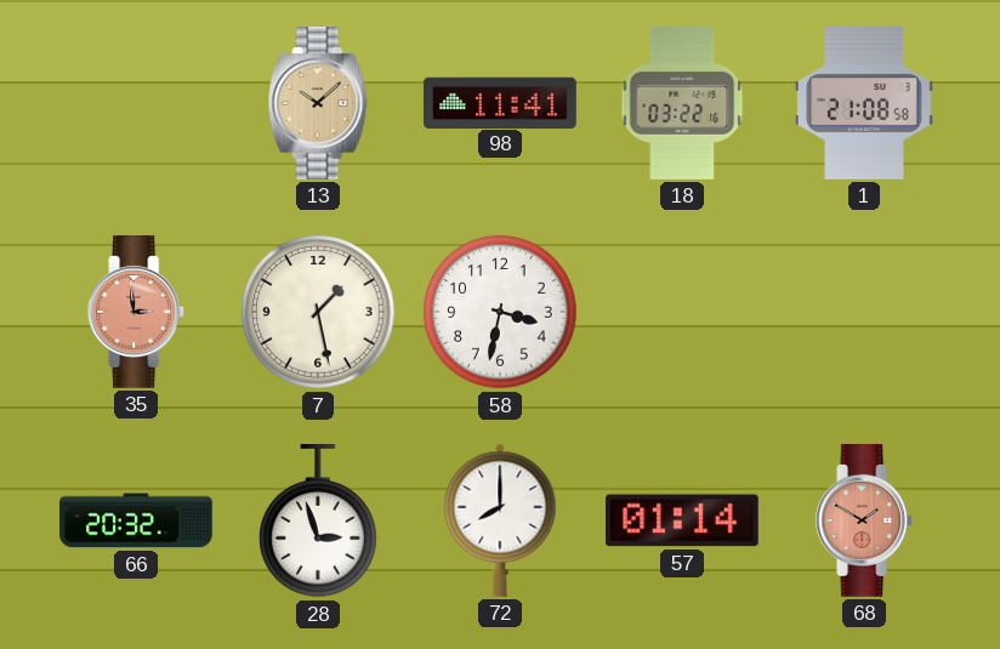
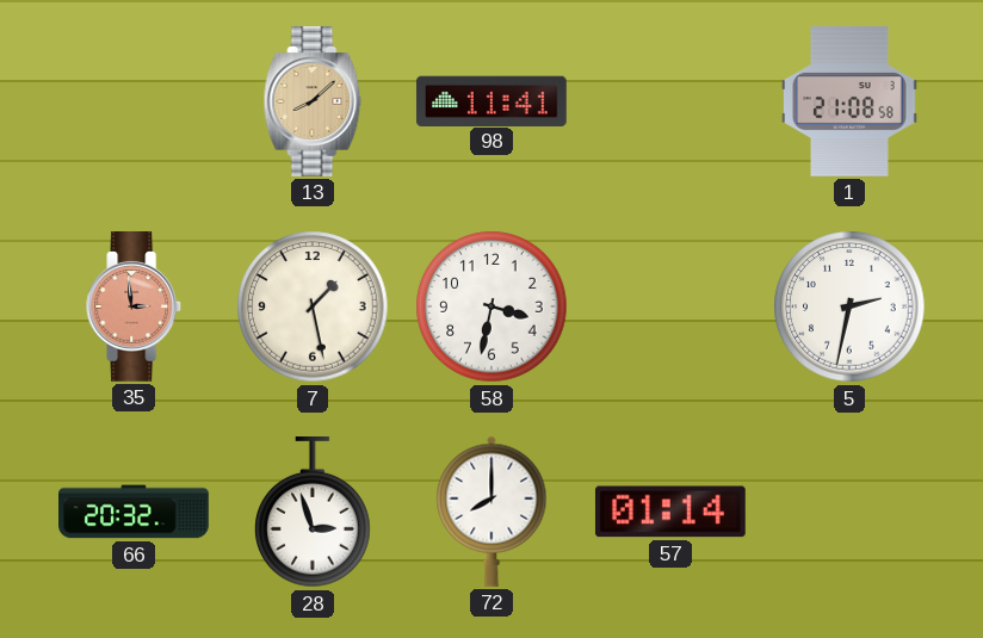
13: 10:08 -> 8:08 (313, 103)
18: 03:22 -> none (682, 104)
5: none -> 2:32 (849, 306)
68: 1:50 -> none (865, 522)
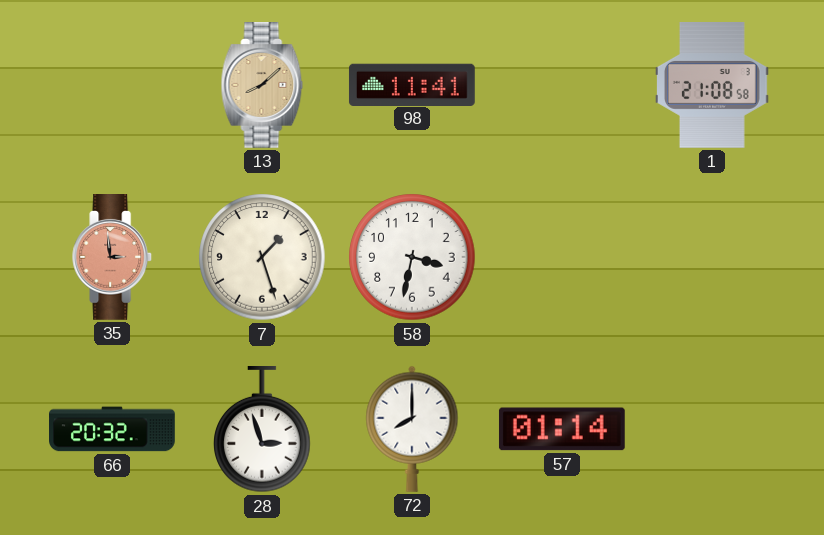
7: 1:28 -> 1:27 (262, 257)
5: 2:32 -> none (849, 306)
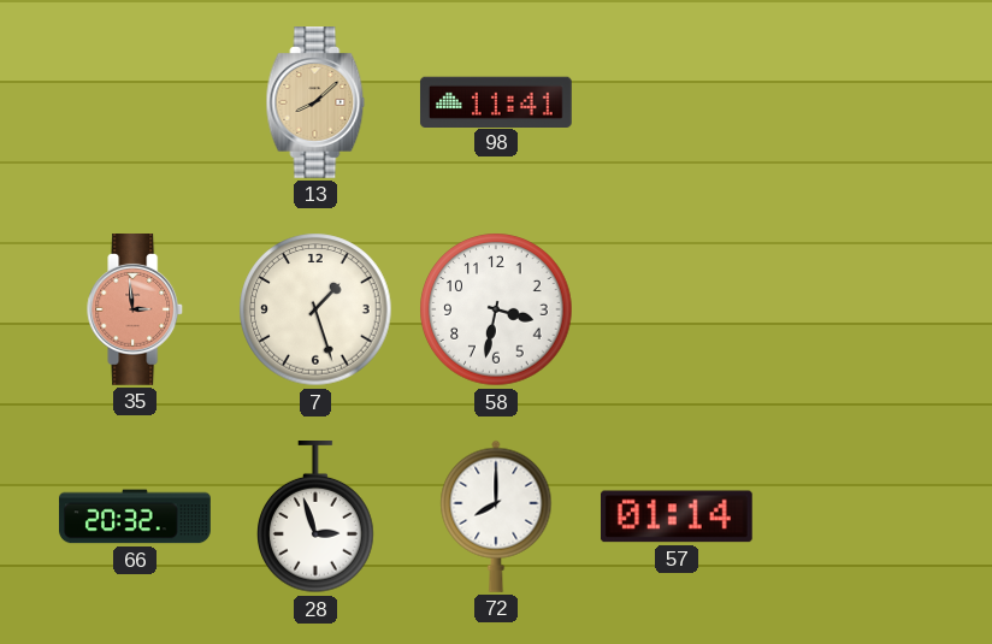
1: 21:08 -> none (712, 86)
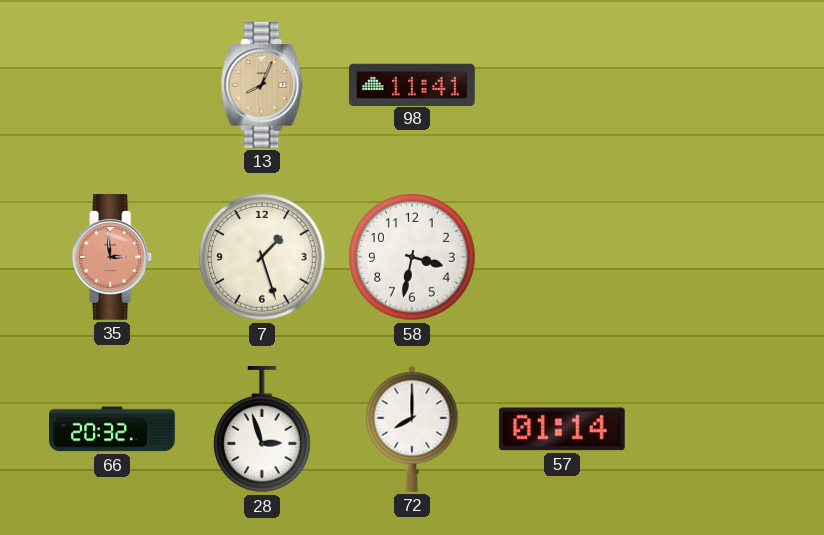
13: 8:08 -> 8:04 (262, 86)
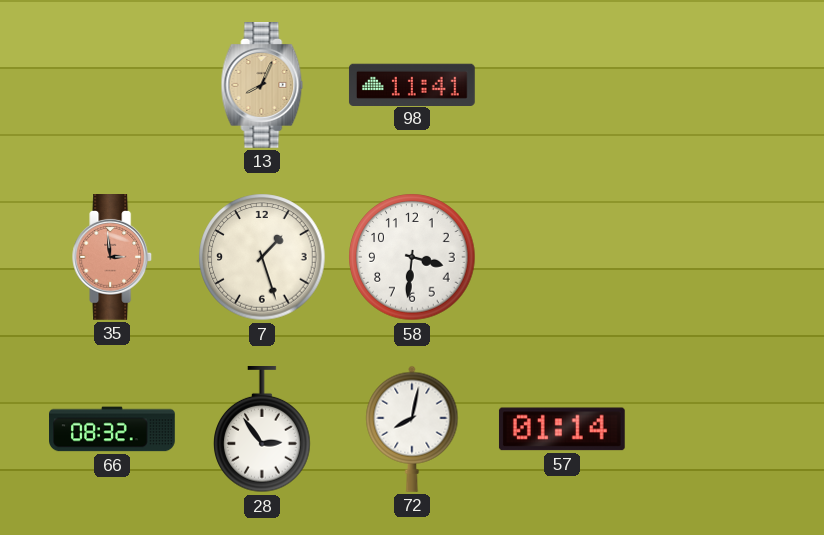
58: 3:32 -> 3:31 (412, 257)
66: 20:32 -> 08:32 (113, 429)
28: 2:57 -> 2:54 (262, 430)
72: 8:00 -> 8:02 (412, 429)
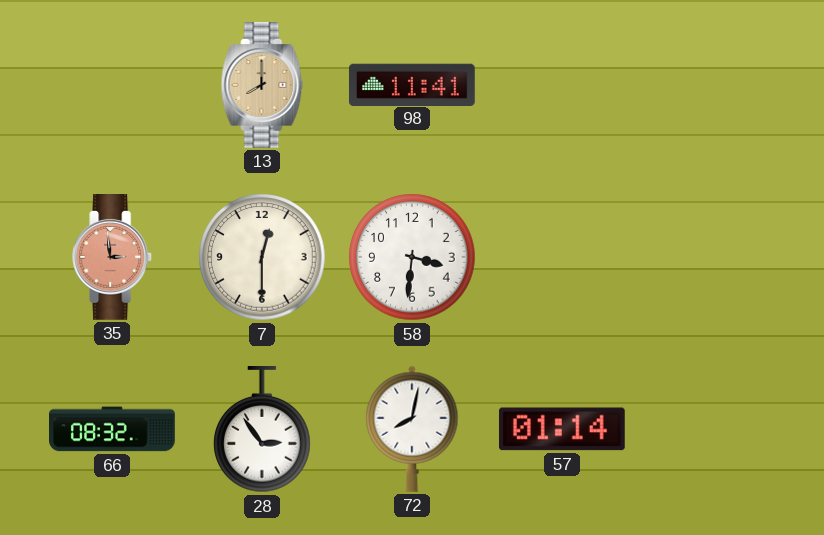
13: 8:04 -> 8:00 (262, 86)
7: 1:27 -> 12:30 (262, 257)
